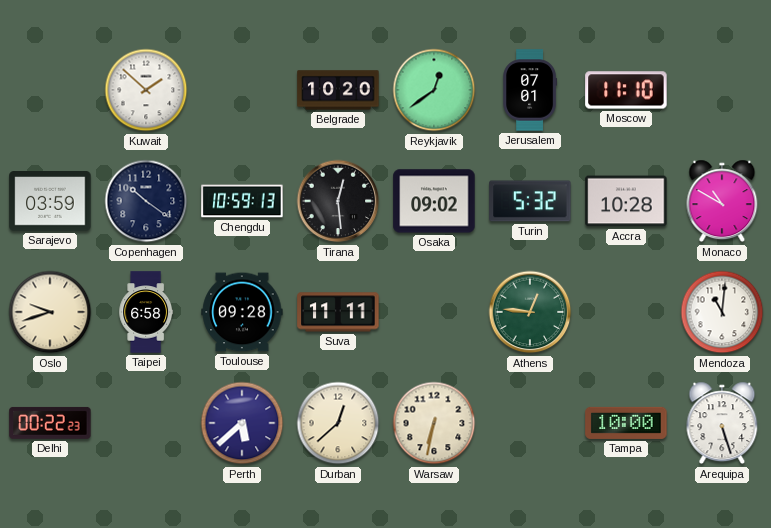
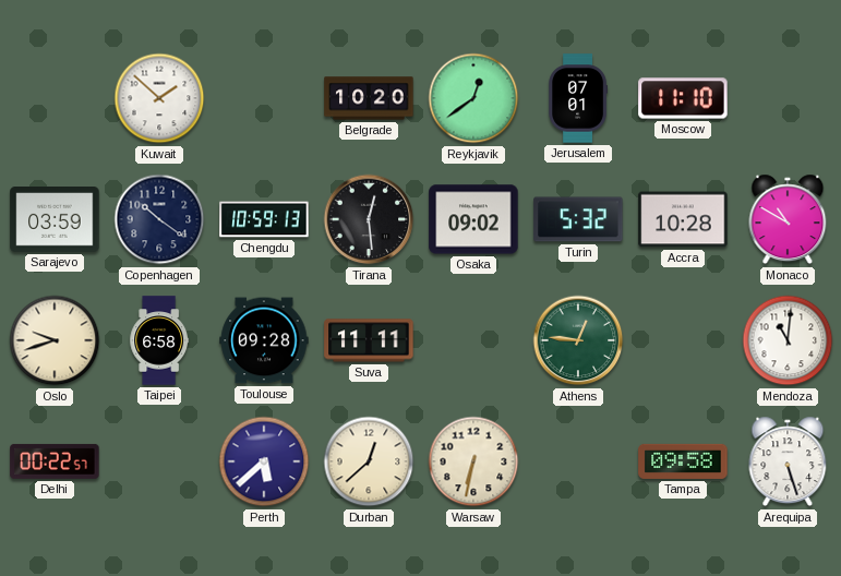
Delhi: 00:22:23 -> 00:22:57 (55, 461)
Tampa: 10:00 -> 09:58 (683, 461)
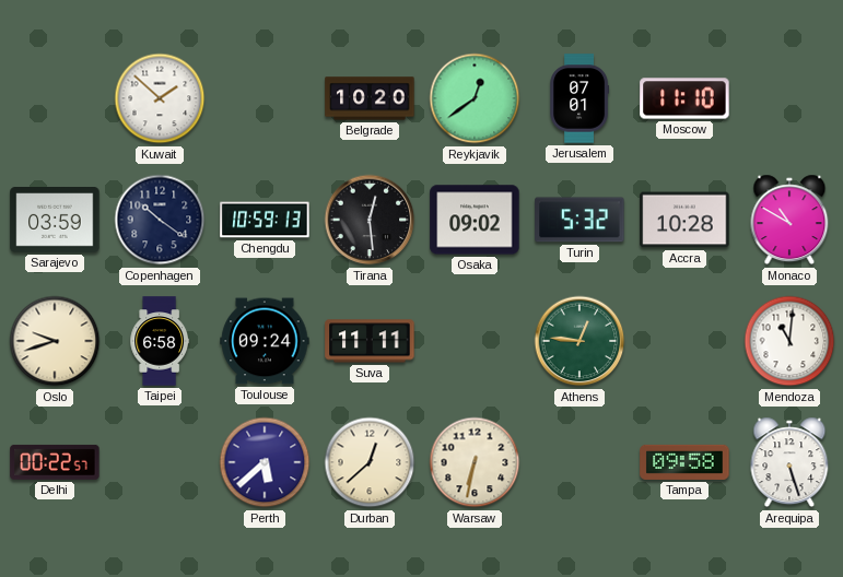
Toulouse: 09:28 -> 09:24 (265, 341)
